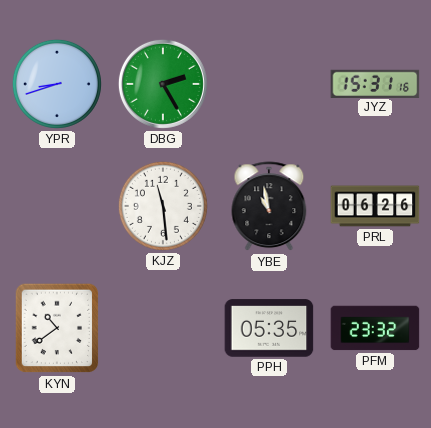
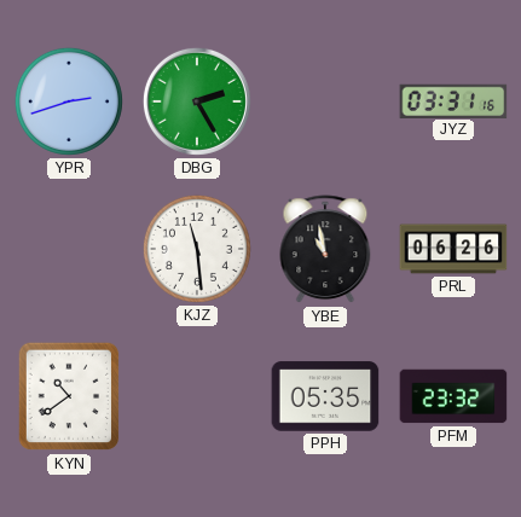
YPR: 8:42 -> 2:42 (69, 101)
JYZ: 15:31 -> 03:31 (453, 100)
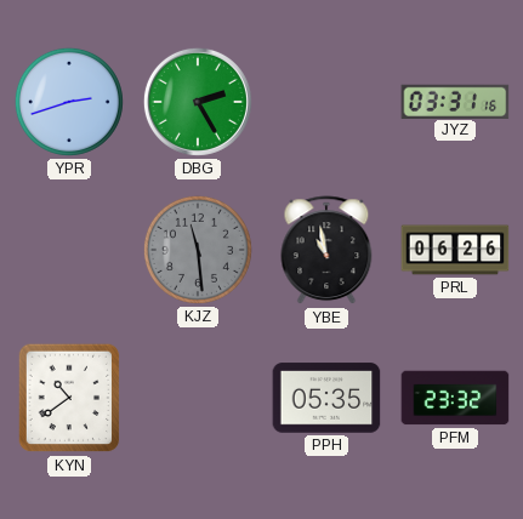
KJZ dial: white -> grey (198, 250)
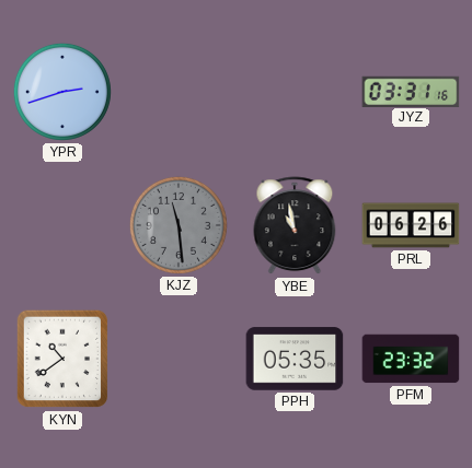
DBG: 2:25 -> none (198, 102)
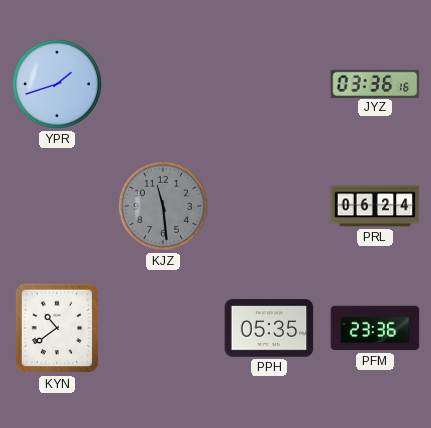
YPR: 2:42 -> 1:42 (57, 84)
JYZ: 03:31 -> 03:36 (375, 83)
YBE: 10:58 -> none (295, 226)
PRL: 06:26 -> 06:24 (375, 206)
PFM: 23:32 -> 23:36 (375, 328)
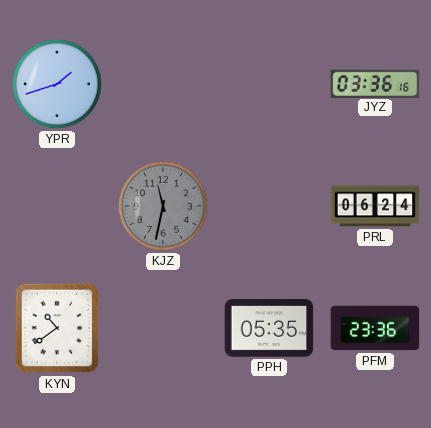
KJZ: 11:29 -> 11:32 (163, 206)
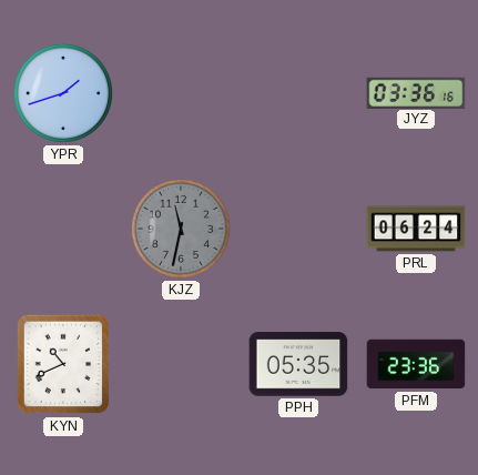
KYN: 10:39 -> 10:41 (63, 364)
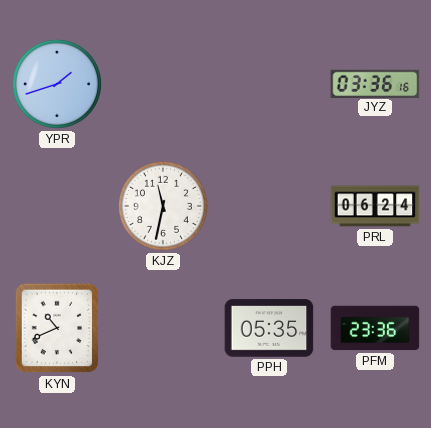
KJZ dial: grey -> white (163, 206)
